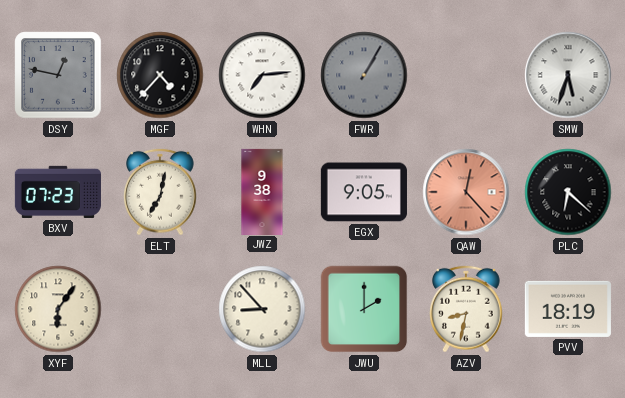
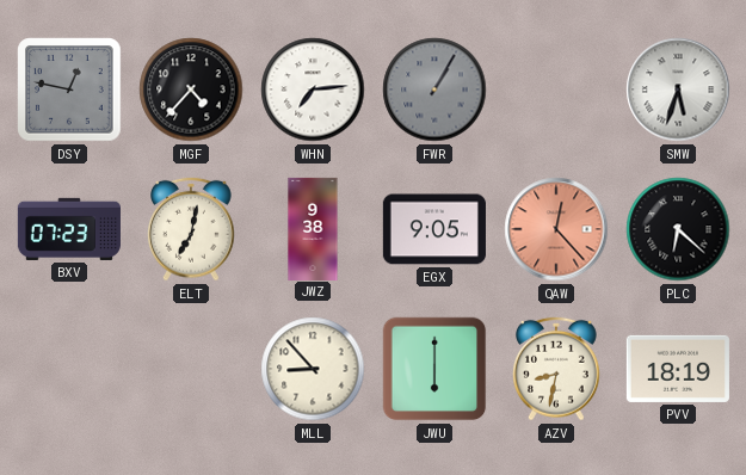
XYF: 6:06 -> none (58, 309)
JWU: 2:00 -> 6:00 (434, 369)
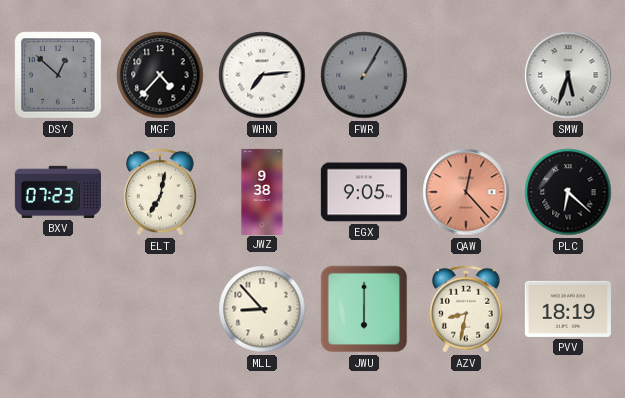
DSY: 12:47 -> 12:52 (58, 75)
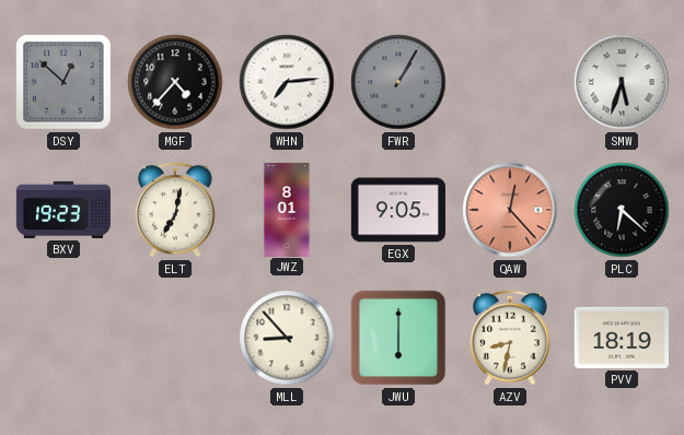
BXV: 07:23 -> 19:23 (63, 210)
JWZ: 9:38 -> 8:01 (287, 209)
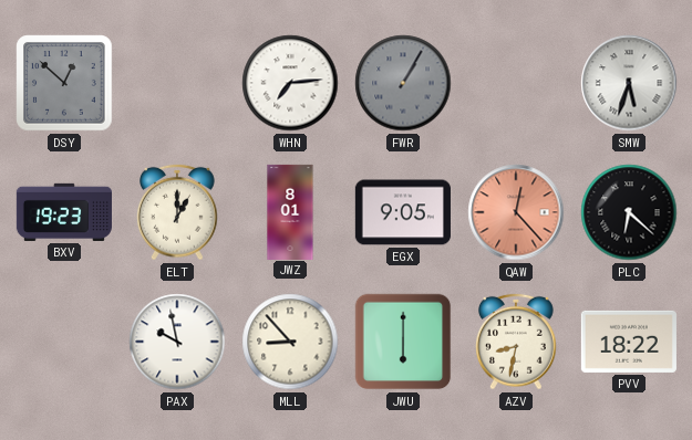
MGF: 4:37 -> none (175, 82)
ELT: 7:02 -> 1:00 (178, 212)
PAX: none -> 9:58 (177, 342)
PVV: 18:19 -> 18:22 (629, 342)
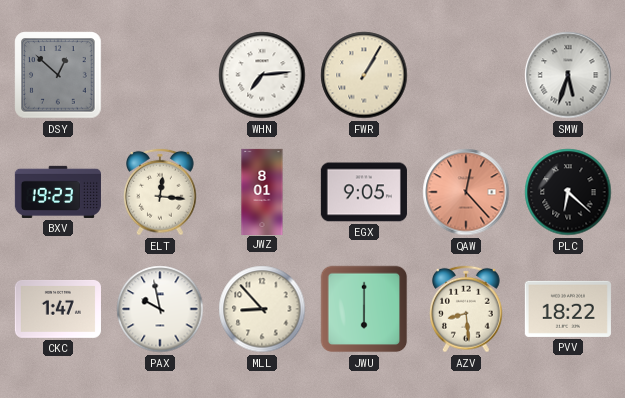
FWR dial: grey -> cream (364, 75)
ELT: 1:00 -> 12:16 (161, 192)
CKC: none -> 1:47 (58, 309)
AZV: 8:32 -> 8:29 (467, 309)
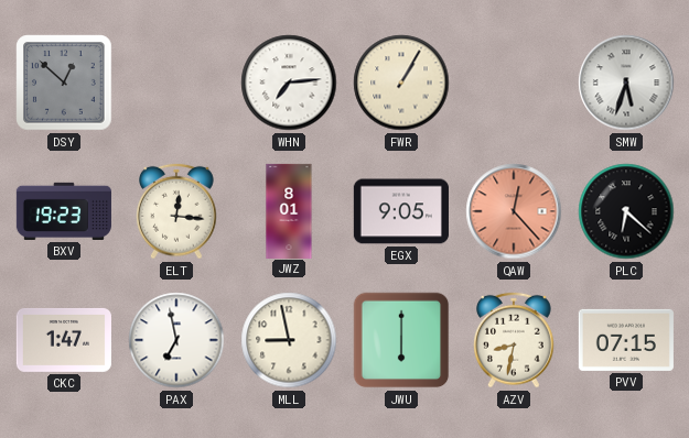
PAX: 9:58 -> 6:58 (176, 340)
MLL: 8:53 -> 8:58 (289, 340)
AZV: 8:29 -> 8:32 (515, 340)
PVV: 18:22 -> 07:15 (626, 340)
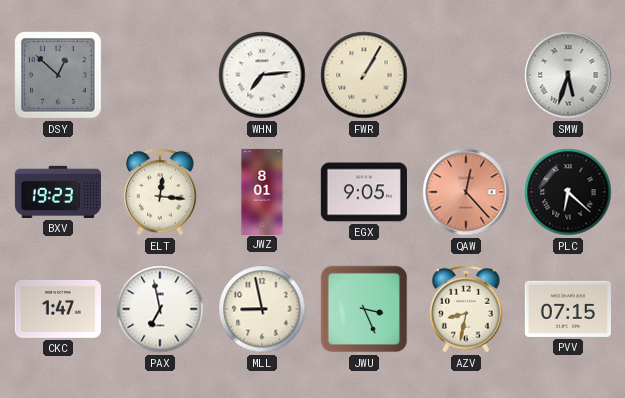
JWU: 6:00 -> 3:26 (364, 309)
